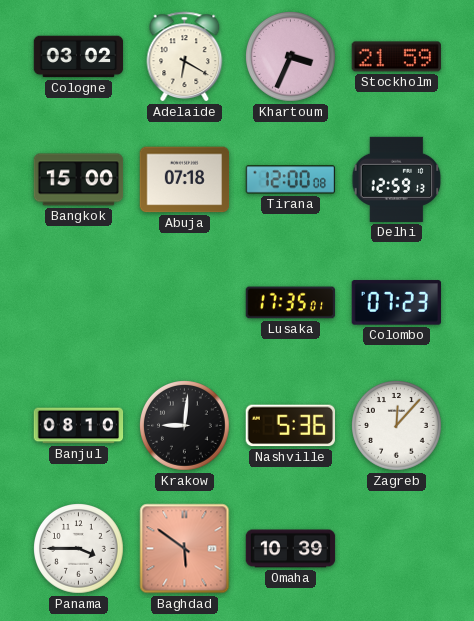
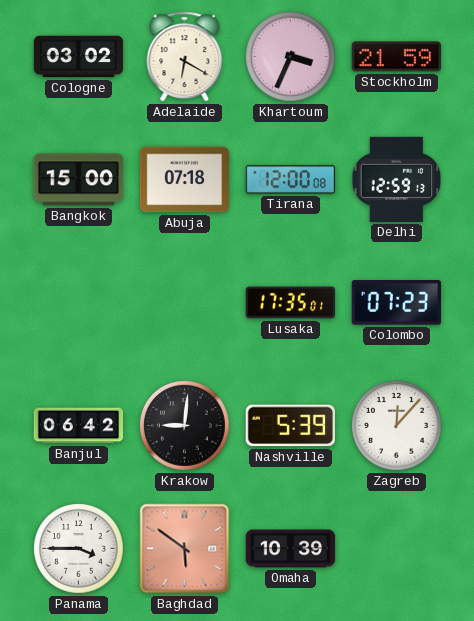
Banjul: 08:10 -> 06:42 (79, 426)
Nashville: 5:36 -> 5:39 (290, 426)
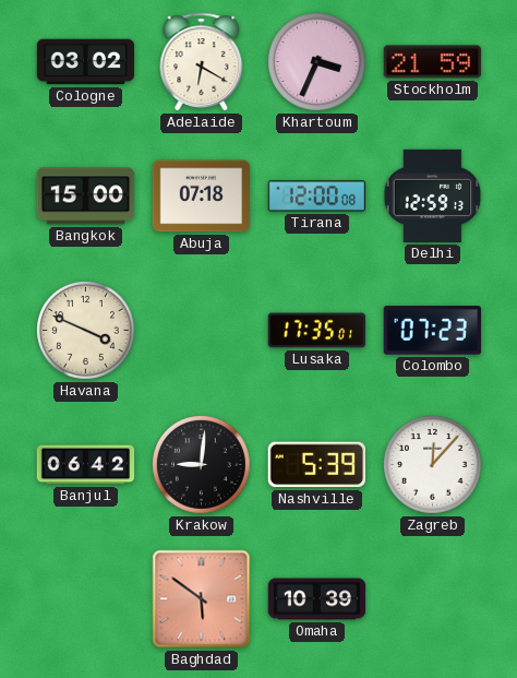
Havana: none -> 3:49 (86, 331)
Panama: 3:45 -> none (79, 549)
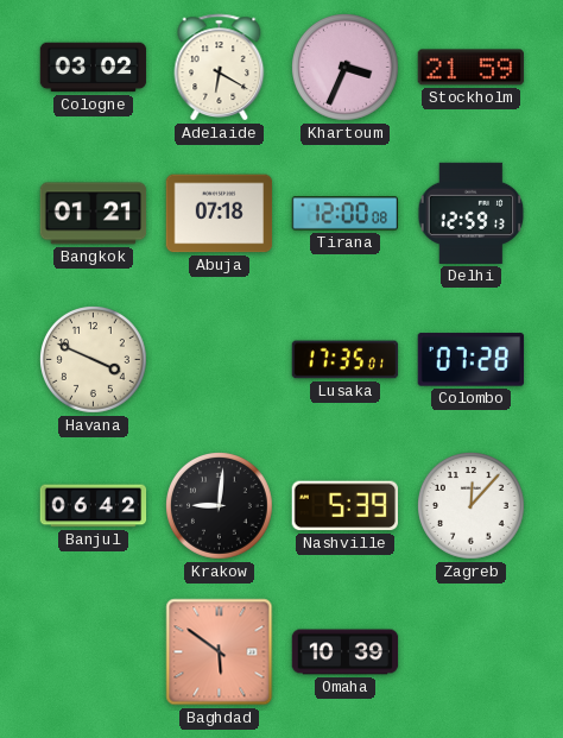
Bangkok: 15:00 -> 01:21 (94, 214)
Colombo: 07:23 -> 07:28 (470, 360)
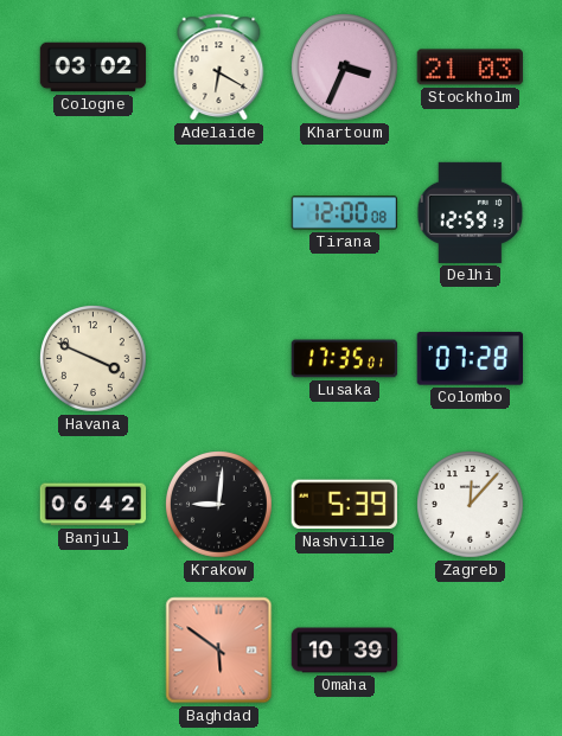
Stockholm: 21:59 -> 21:03 (470, 68)
Bangkok: 01:21 -> none (94, 214)
Abuja: 07:18 -> none (220, 214)
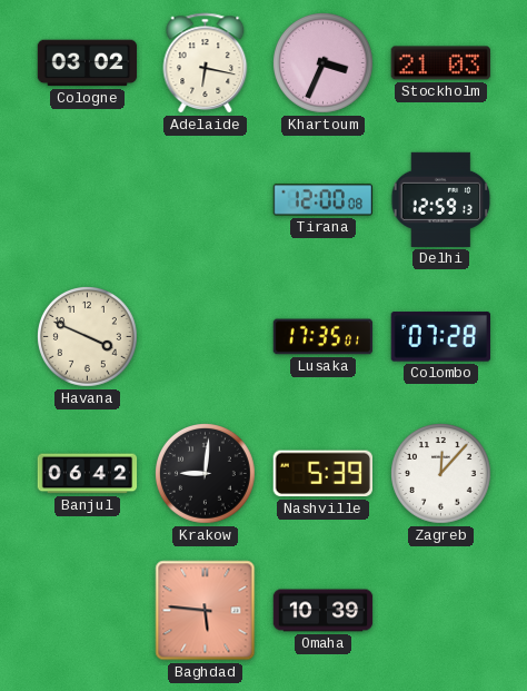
Adelaide: 6:20 -> 6:17 (206, 63)
Baghdad: 5:51 -> 5:46 (206, 611)
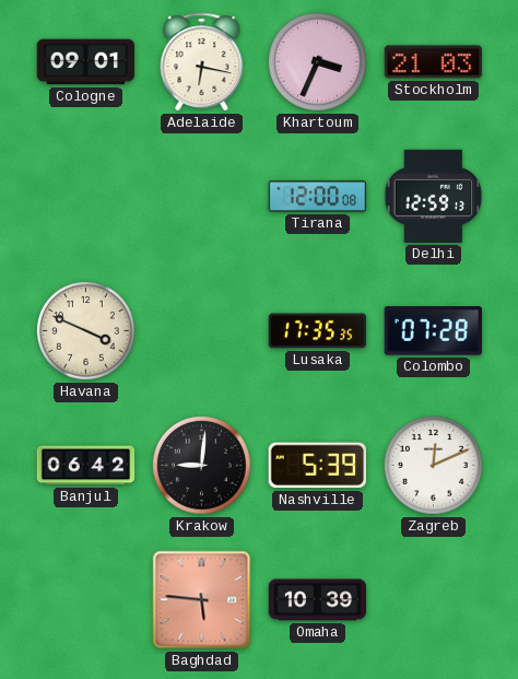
Cologne: 03:02 -> 09:01 (86, 62)
Lusaka: 17:35:01 -> 17:35:35 (318, 331)
Zagreb: 12:07 -> 12:11 (434, 466)
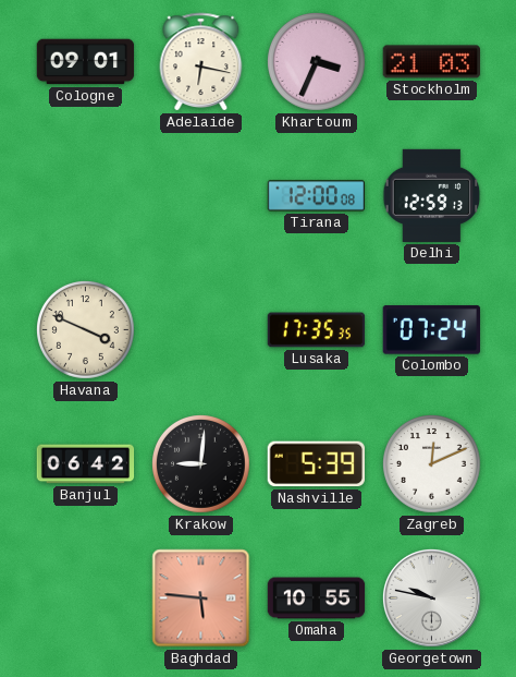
Colombo: 07:28 -> 07:24 (431, 330)
Omaha: 10:39 -> 10:55 (317, 599)
Georgetown: none -> 9:47 (432, 599)
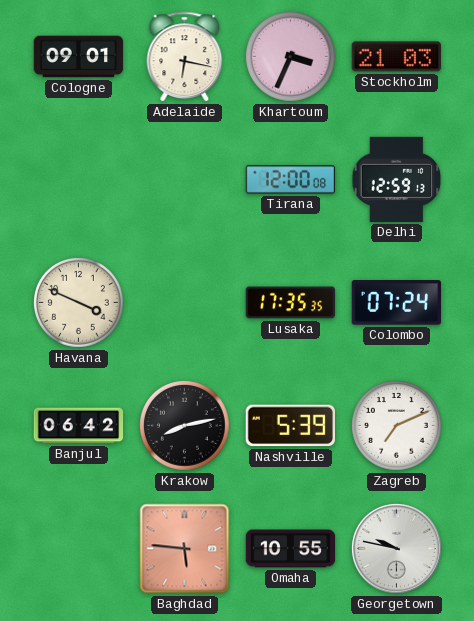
Krakow: 9:01 -> 8:13 (185, 426)
Zagreb: 12:11 -> 7:11 (397, 426)
